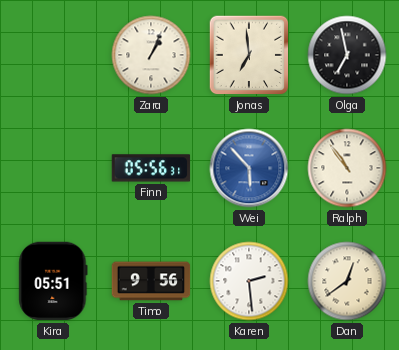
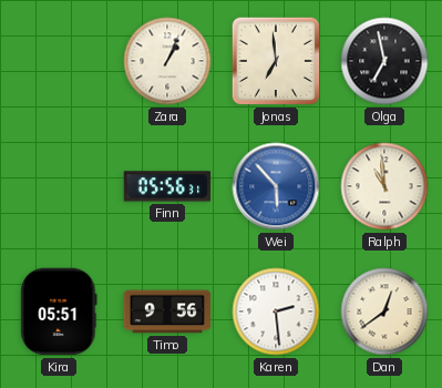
Ralph: 10:54 -> 10:59 (384, 186)
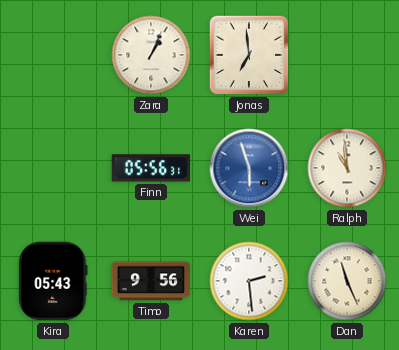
Olga: 6:58 -> none (384, 61)
Wei: 5:53 -> 5:57 (249, 168)
Kira: 05:51 -> 05:43 (53, 281)
Dan: 12:39 -> 11:26 (347, 281)
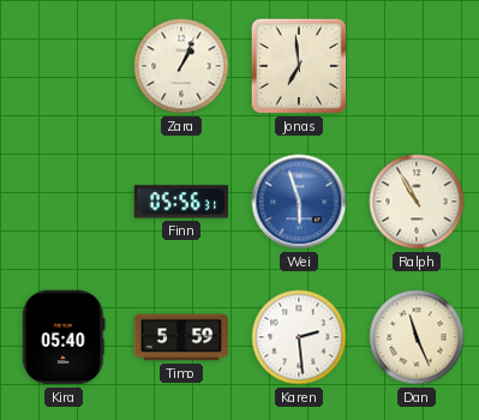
Ralph: 10:59 -> 10:55 (417, 202)
Kira: 05:43 -> 05:40 (64, 337)
Timo: 9:56 -> 5:59 (181, 337)
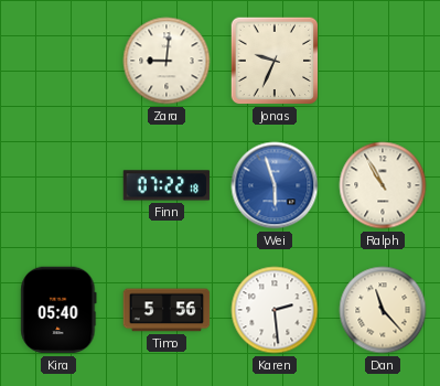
Zara: 1:04 -> 9:01 (167, 61)
Jonas: 6:59 -> 9:34 (275, 61)
Finn: 05:56 -> 07:22 (167, 185)
Timo: 5:59 -> 5:56 (167, 310)
Dan: 11:26 -> 11:23 (383, 310)
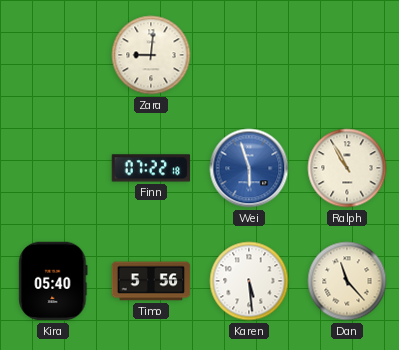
Jonas: 9:34 -> none (275, 61)
Karen: 2:29 -> 5:29 (249, 281)
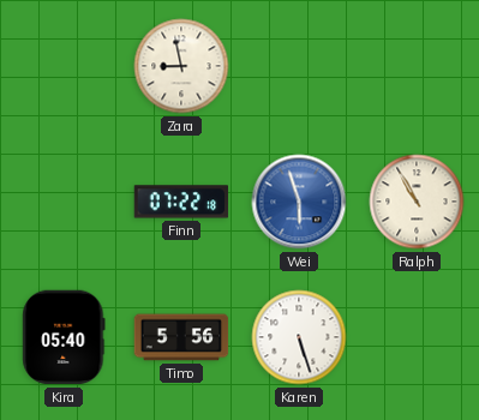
Zara: 9:01 -> 8:58 (181, 66)
Karen: 5:29 -> 5:27 (299, 337)
Dan: 11:23 -> none (347, 281)
